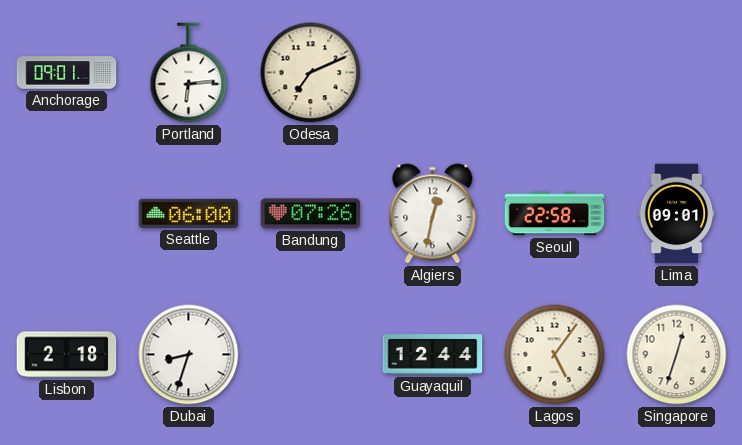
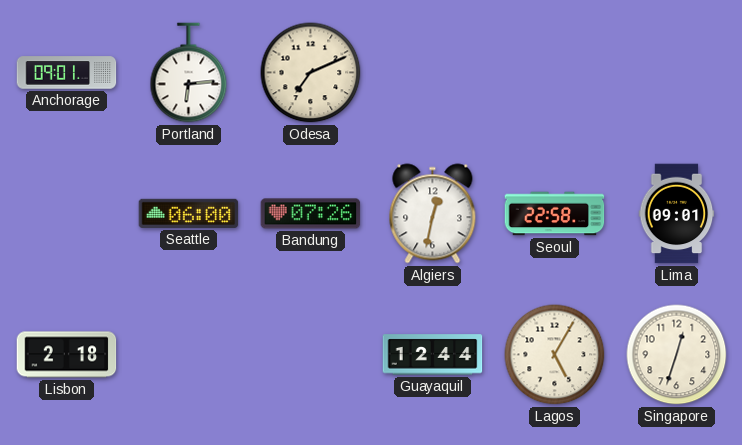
Dubai: 8:33 -> none (189, 355)
Lagos: 5:06 -> 5:05 (555, 355)
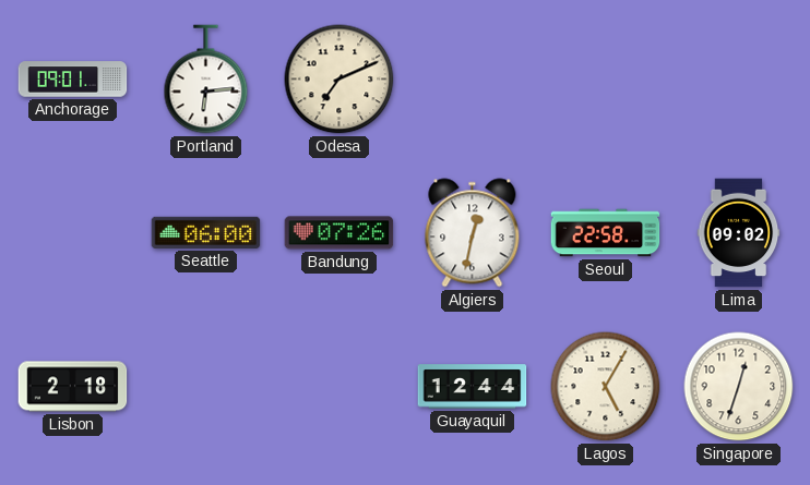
Lima: 09:01 -> 09:02 (739, 233)
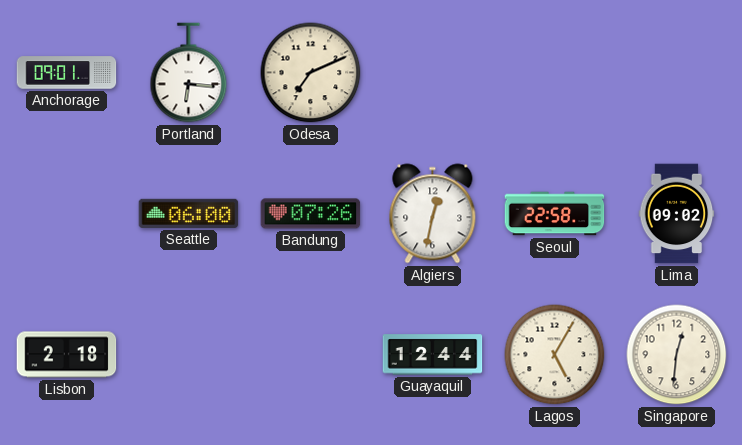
Portland: 6:14 -> 6:16 (189, 73)
Singapore: 12:33 -> 12:31 (677, 355)
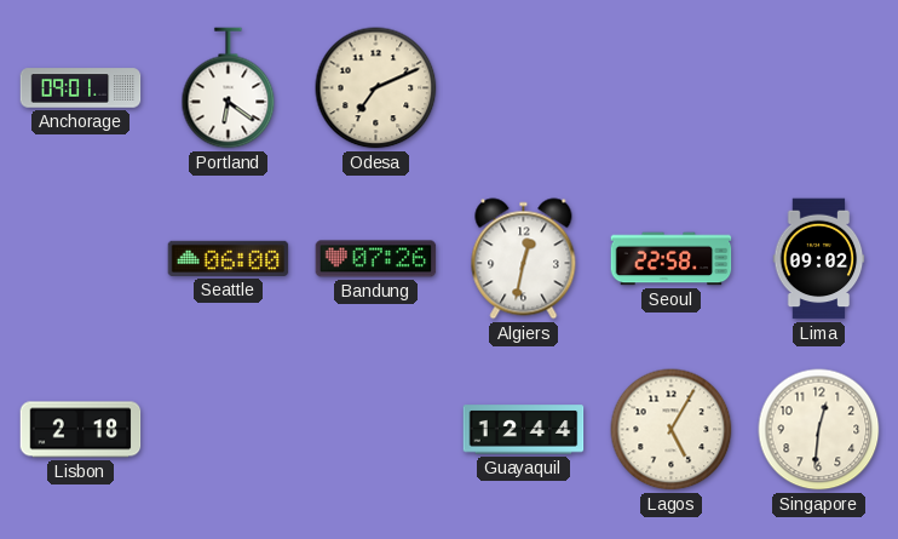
Portland: 6:16 -> 6:21 (229, 88)
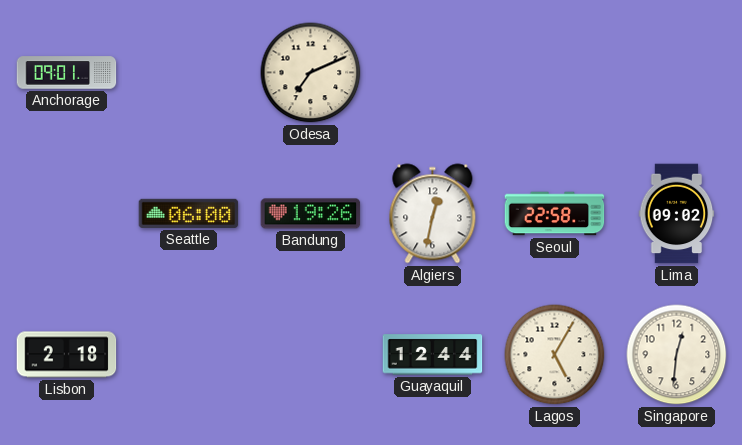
Portland: 6:21 -> none (229, 88)
Bandung: 07:26 -> 19:26 (311, 214)
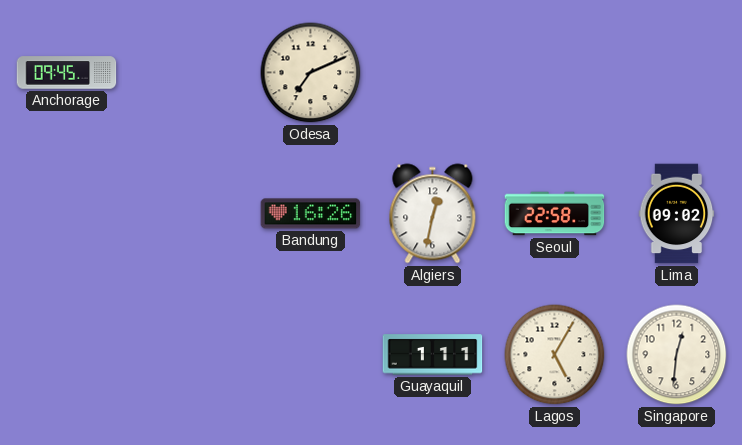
Anchorage: 09:01 -> 09:45 (67, 73)
Seattle: 06:00 -> none (189, 213)
Bandung: 19:26 -> 16:26 (311, 214)
Lisbon: 2:18 -> none (67, 355)
Guayaquil: 12:44 -> 1:11 (433, 355)
